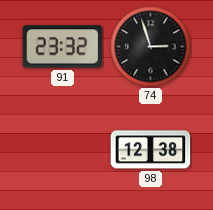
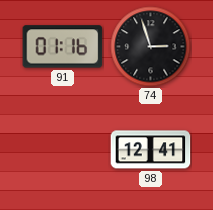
91: 23:32 -> 01:16 (63, 47)
98: 12:38 -> 12:41 (151, 150)
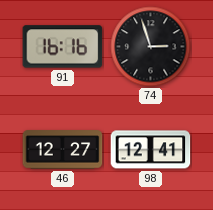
91: 01:16 -> 16:16 (63, 47)
46: none -> 12:27 (63, 150)
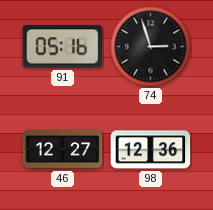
91: 16:16 -> 05:16 (63, 47)
98: 12:41 -> 12:36 (151, 150)
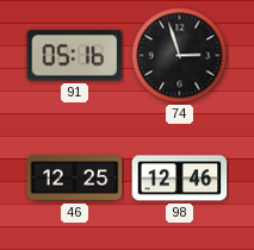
46: 12:27 -> 12:25 (75, 179)
98: 12:36 -> 12:46 (180, 179)
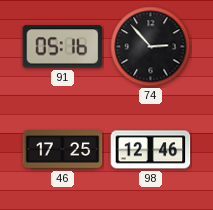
74: 2:57 -> 2:53 (151, 47)
46: 12:25 -> 17:25 (63, 150)
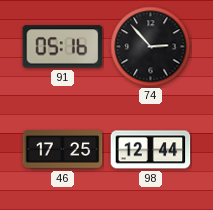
98: 12:46 -> 12:44 (151, 150)
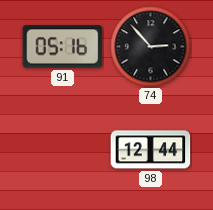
46: 17:25 -> none (63, 150)
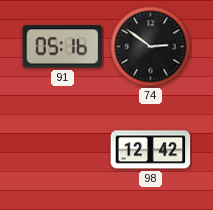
74: 2:53 -> 2:51 (151, 47)
98: 12:44 -> 12:42 (151, 150)
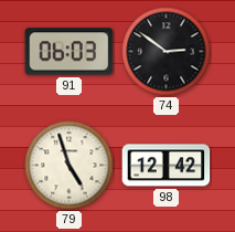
91: 05:16 -> 06:03 (70, 52)
79: none -> 4:57 (70, 166)
